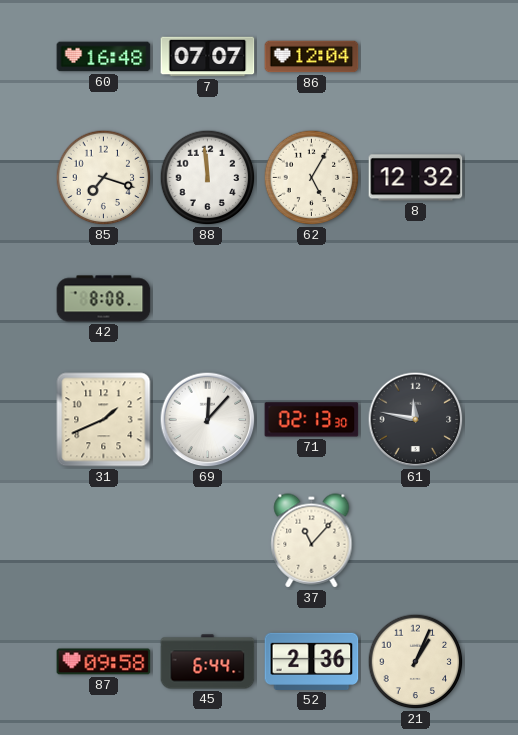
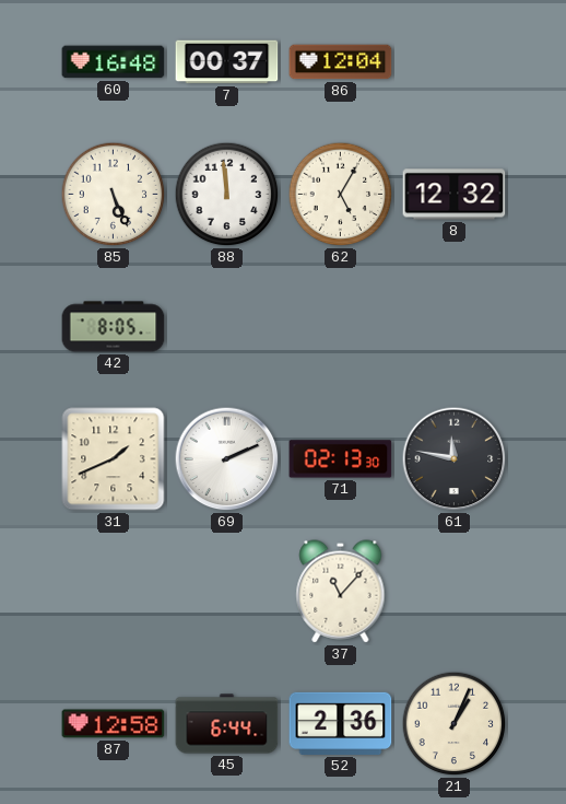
7: 07:07 -> 00:37 (227, 62)
85: 7:18 -> 5:26 (114, 195)
42: 8:08 -> 8:05 (114, 327)
69: 12:07 -> 2:11 (227, 459)
87: 09:58 -> 12:58 (114, 724)
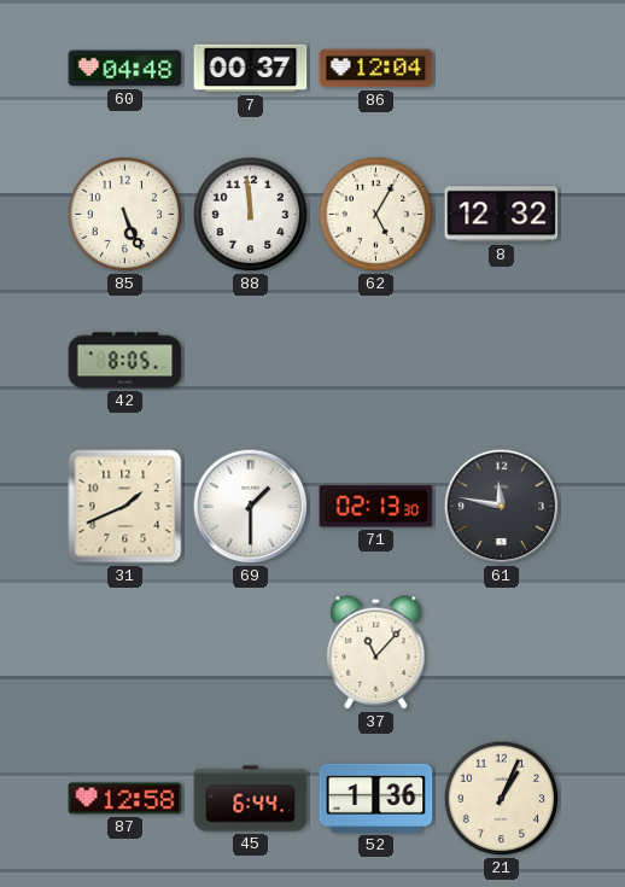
60: 16:48 -> 04:48 (125, 69)
69: 2:11 -> 1:30 (251, 507)
52: 2:36 -> 1:36 (376, 798)
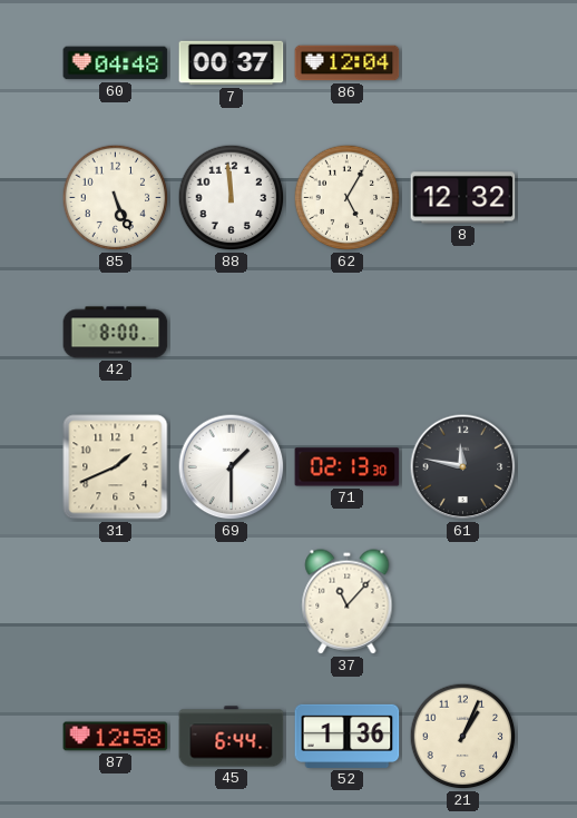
42: 8:05 -> 8:00 (116, 333)
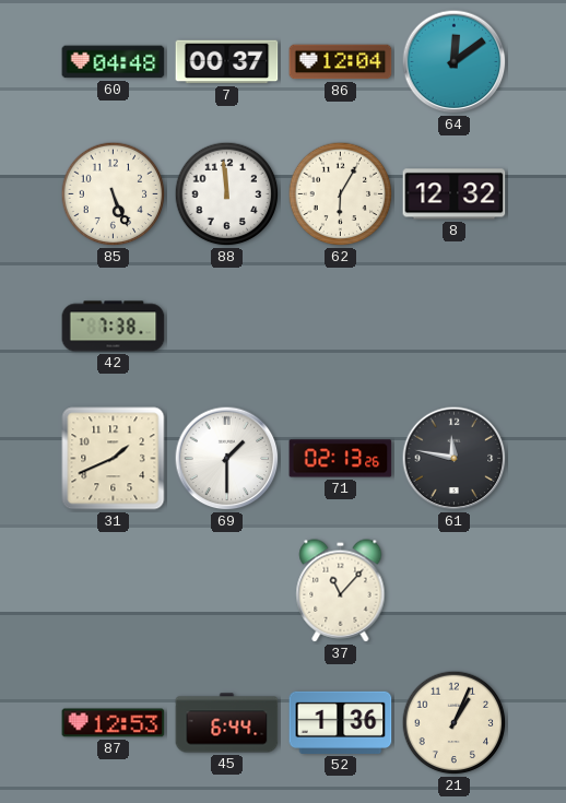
64: none -> 12:09 (455, 62)
62: 5:05 -> 6:05 (341, 194)
42: 8:00 -> 7:38 (114, 327)
71: 02:13:30 -> 02:13:26 (341, 459)
87: 12:58 -> 12:53 (114, 723)
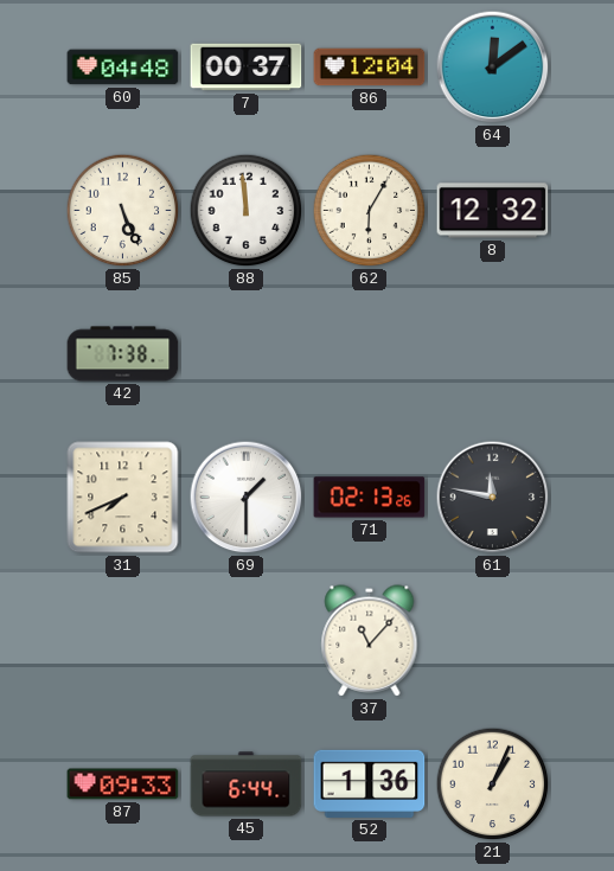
31: 1:41 -> 7:41 (123, 498)
87: 12:53 -> 09:33 (123, 784)
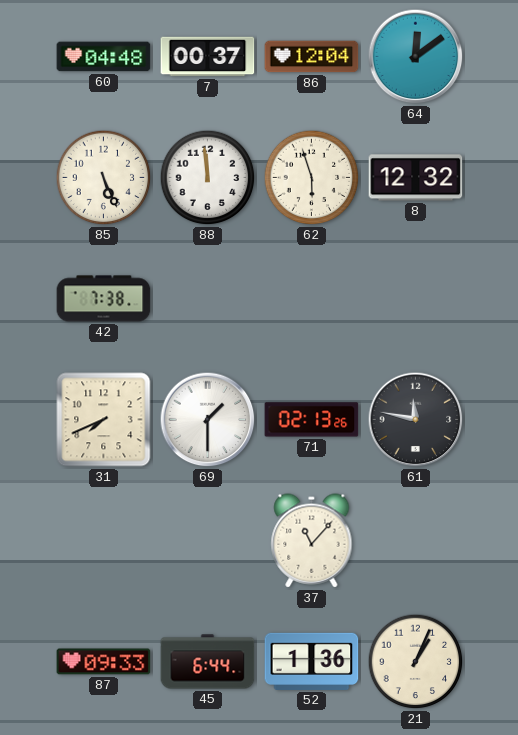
62: 6:05 -> 5:57 (312, 178)
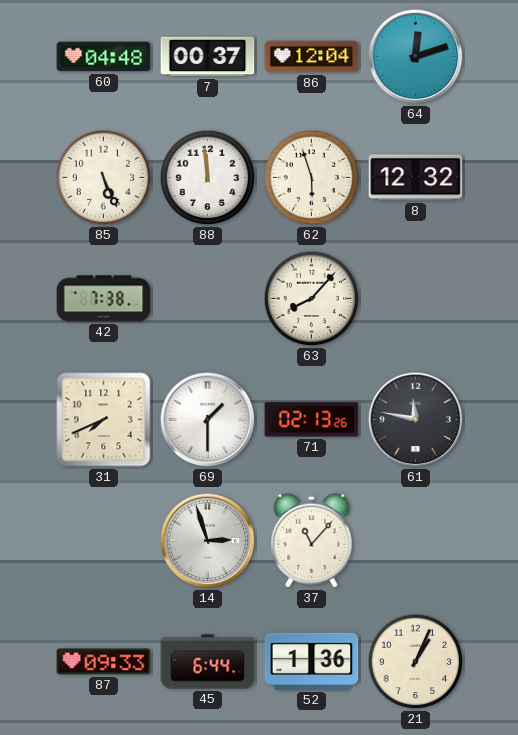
64: 12:09 -> 12:12 (416, 57)
63: none -> 8:07 (312, 299)
14: none -> 2:57 (208, 541)
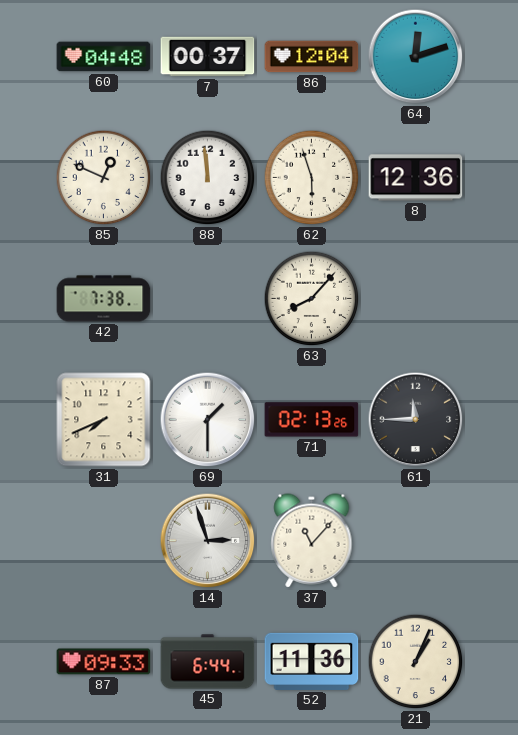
85: 5:26 -> 12:49 (104, 178)
8: 12:32 -> 12:36 (416, 178)
61: 11:47 -> 11:45 (416, 420)
52: 1:36 -> 11:36 (312, 661)
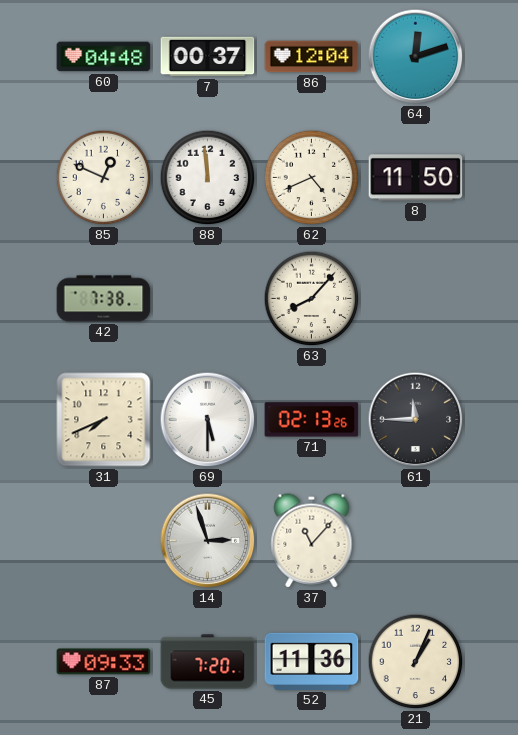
62: 5:57 -> 4:41 (312, 178)
8: 12:36 -> 11:50 (416, 178)
69: 1:30 -> 5:30 (208, 420)
45: 6:44 -> 7:20 (208, 662)
